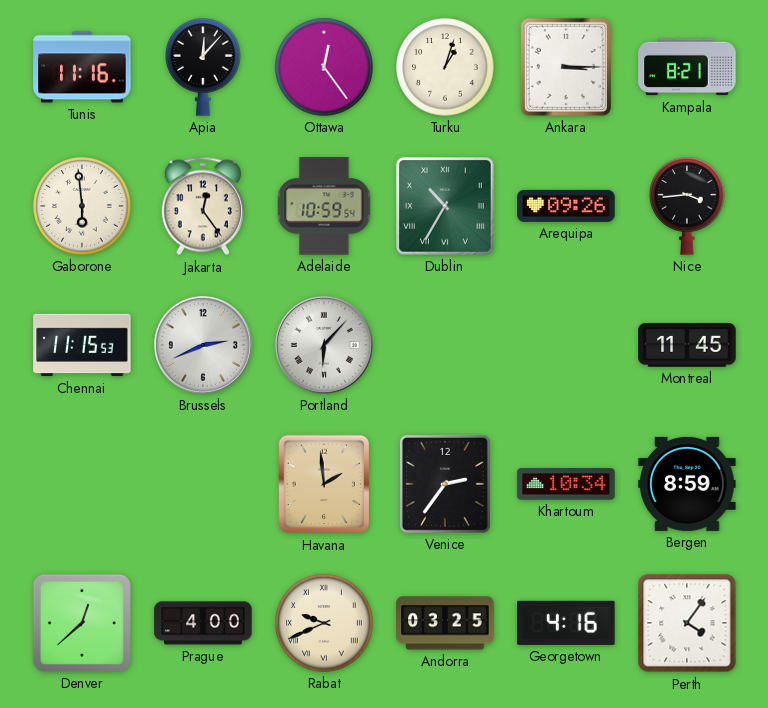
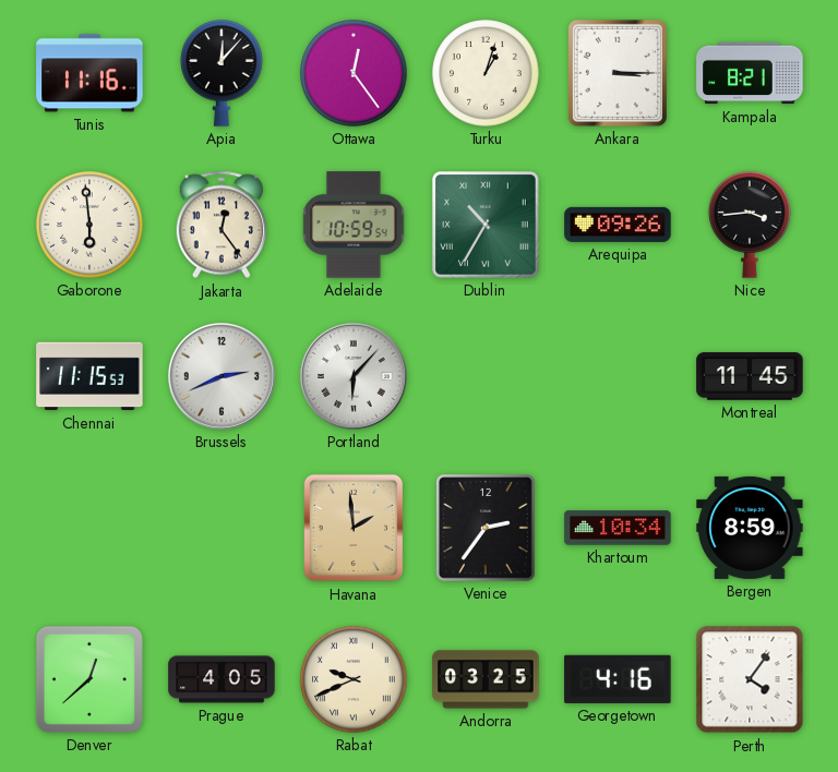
Prague: 4:00 -> 4:05 (222, 679)
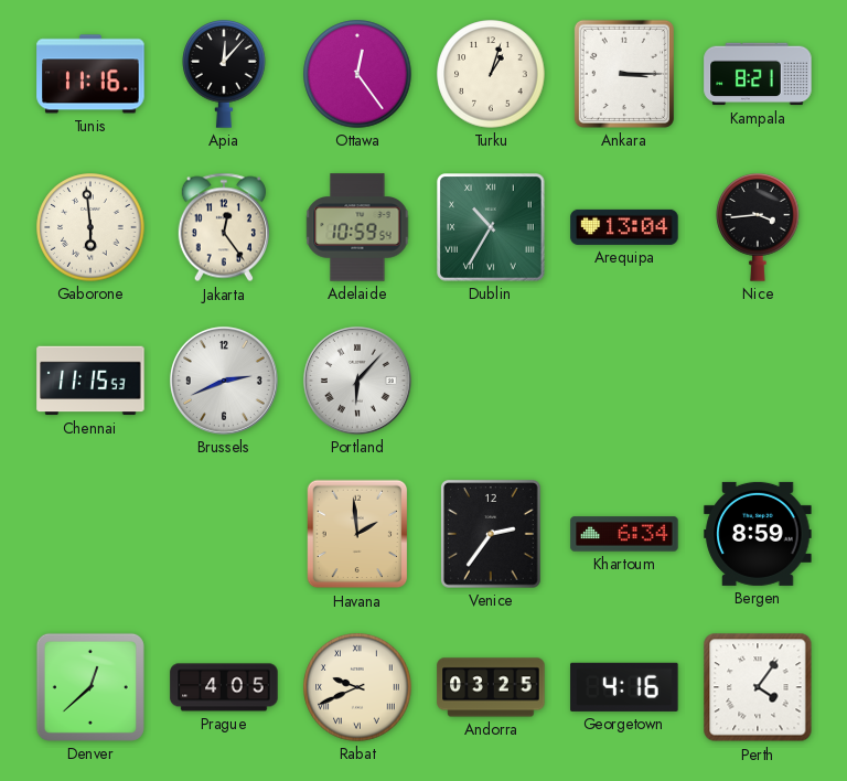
Arequipa: 09:26 -> 13:04 (624, 227)
Montreal: 11:45 -> none (750, 376)
Khartoum: 10:34 -> 6:34 (624, 534)
